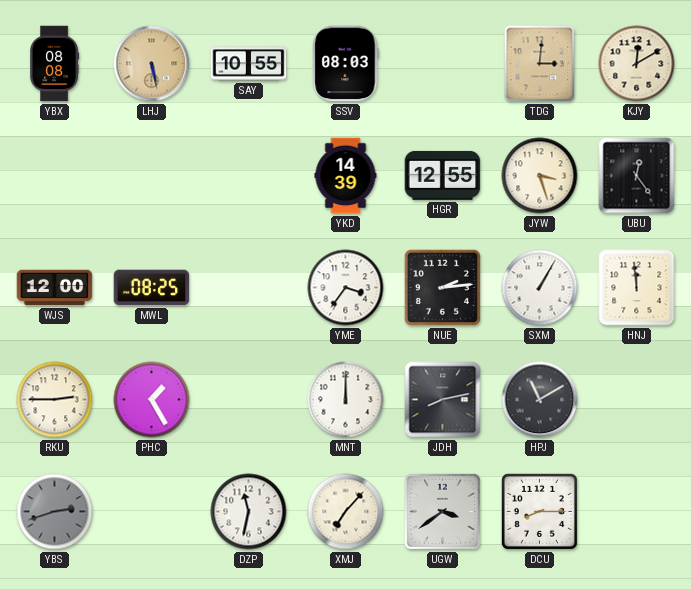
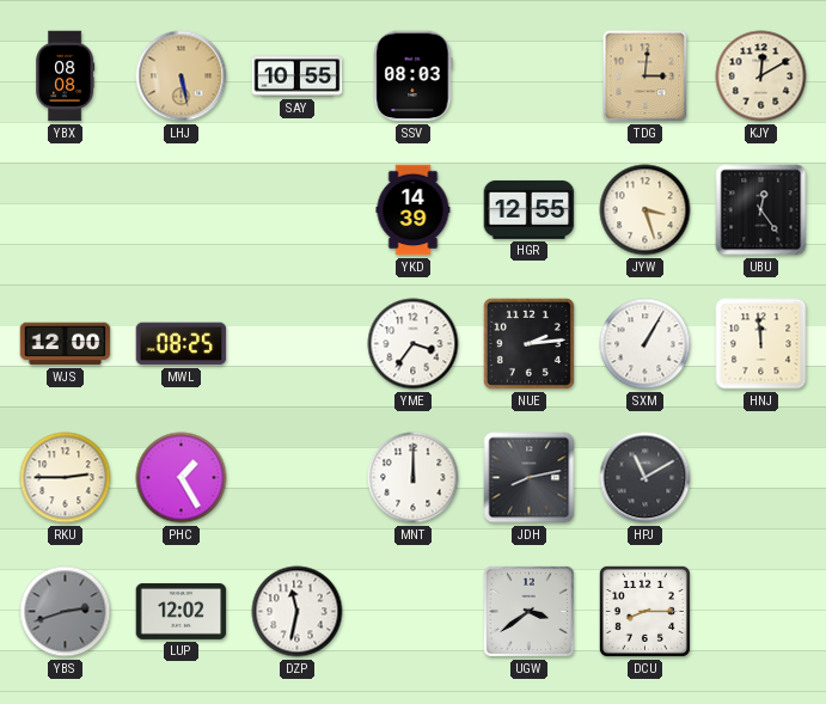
LUP: none -> 12:02 (182, 611)
XMJ: 7:07 -> none (346, 512)
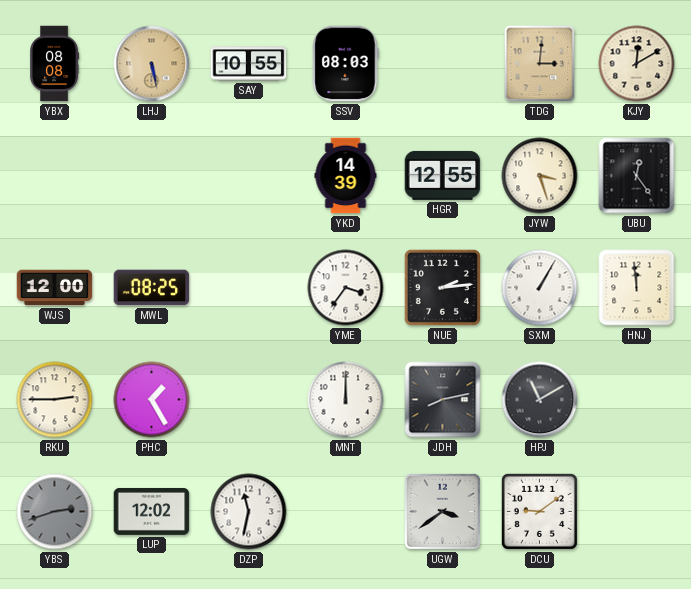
DCU: 8:15 -> 9:09 (539, 511)
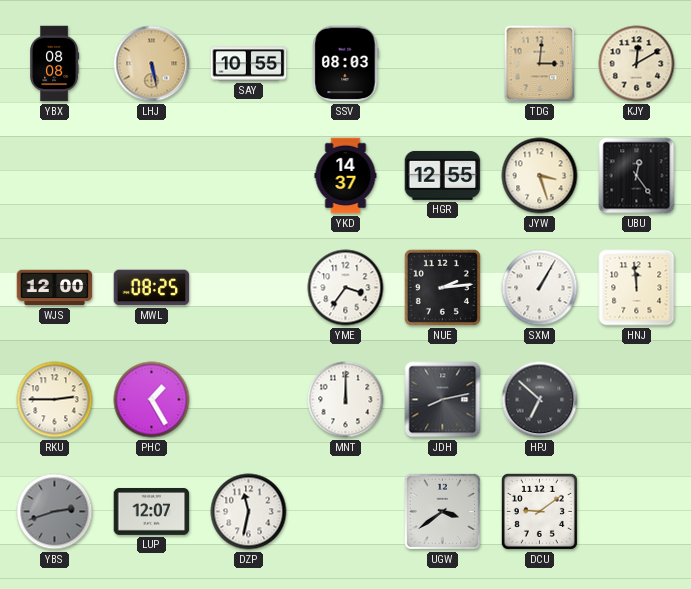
YKD: 14:39 -> 14:37 (346, 176)
HPJ: 11:10 -> 6:52 (540, 400)
LUP: 12:02 -> 12:07 (152, 511)
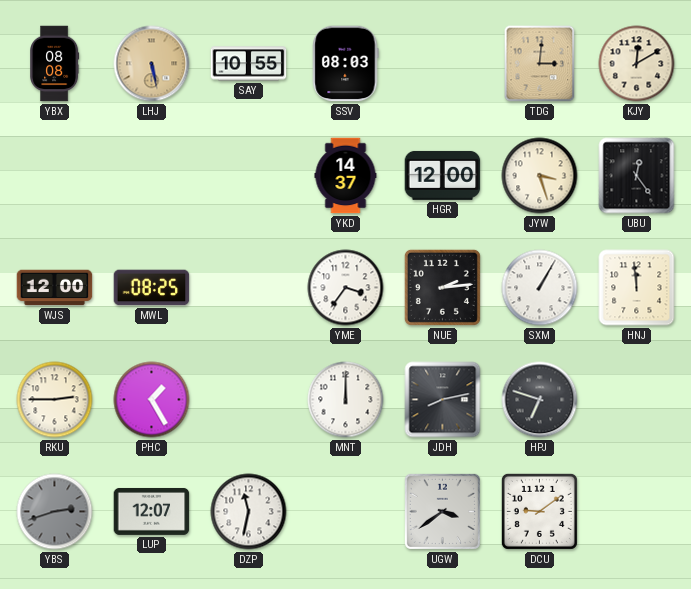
HGR: 12:55 -> 12:00 (443, 175)
HPJ: 6:52 -> 6:48 (540, 400)
